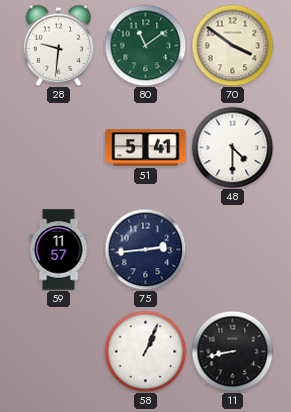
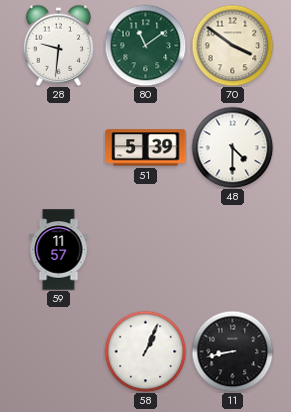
51: 5:41 -> 5:39 (146, 148)
75: 2:44 -> none (145, 249)
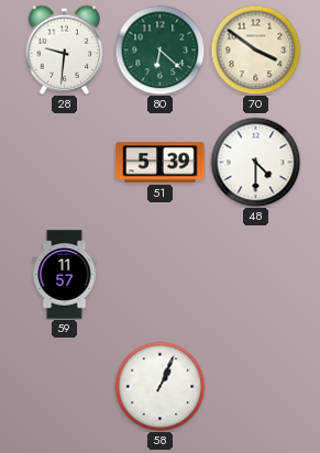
80: 11:09 -> 6:22 (159, 49)
11: 8:43 -> none (232, 351)
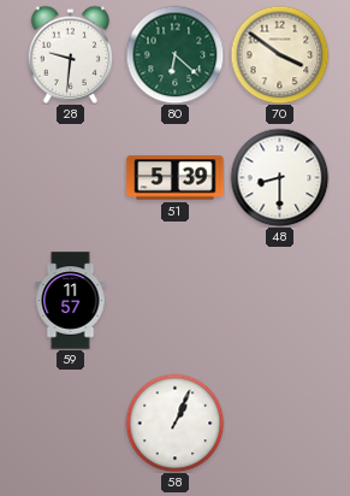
48: 4:30 -> 8:30 (279, 177)
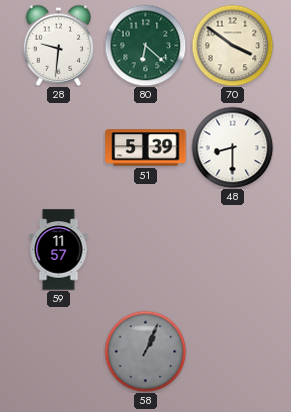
58 dial: white -> grey (145, 351)
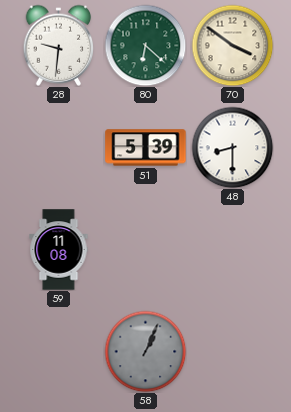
59: 11:57 -> 11:08 (59, 250)
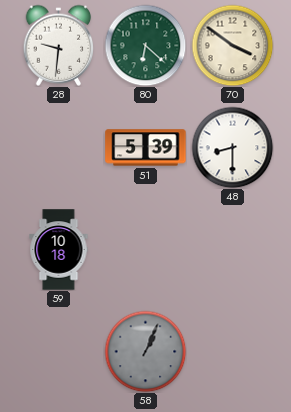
59: 11:08 -> 10:18 (59, 250)
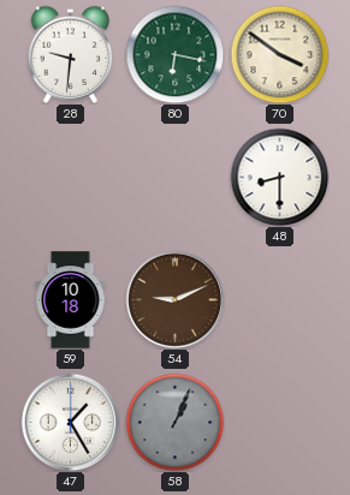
80: 6:22 -> 6:17 (174, 54)
51: 5:39 -> none (146, 148)
54: none -> 9:11 (174, 299)
47: none -> 1:25 (70, 422)
